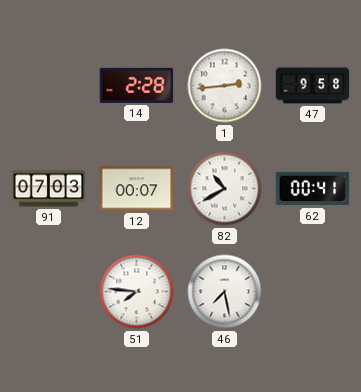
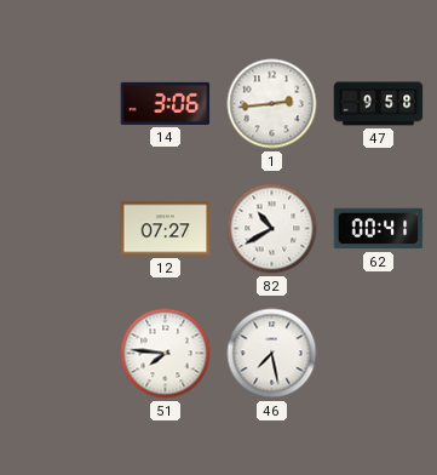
14: 2:28 -> 3:06 (166, 103)
91: 07:03 -> none (49, 189)
12: 00:07 -> 07:27 (166, 229)
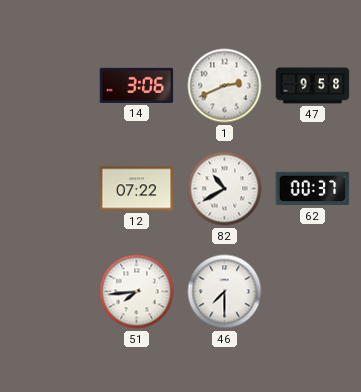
1: 2:44 -> 2:41 (225, 86)
12: 07:27 -> 07:22 (137, 189)
62: 00:41 -> 00:37 (313, 189)
51: 7:46 -> 7:44 (137, 292)
46: 7:28 -> 7:30 (225, 292)
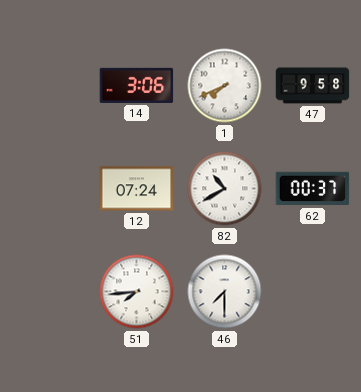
1: 2:41 -> 7:41 (225, 86)
12: 07:22 -> 07:24 (137, 189)
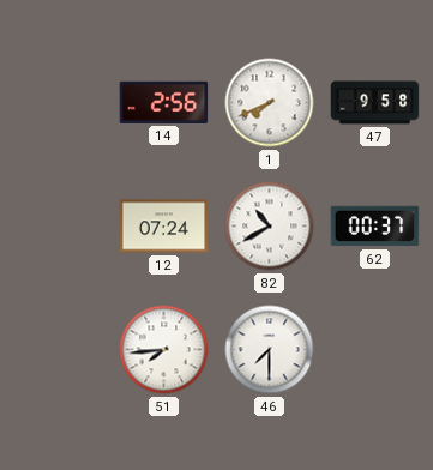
14: 3:06 -> 2:56 (164, 102)
